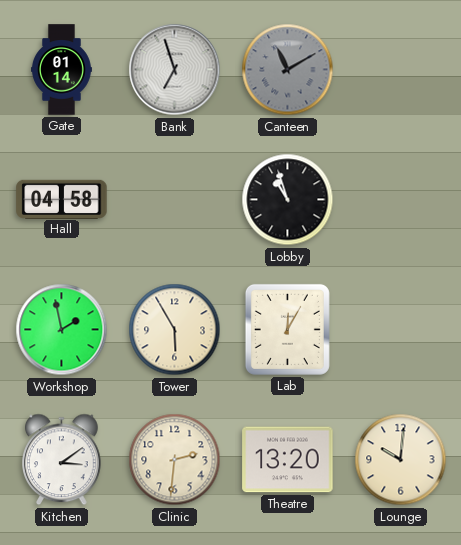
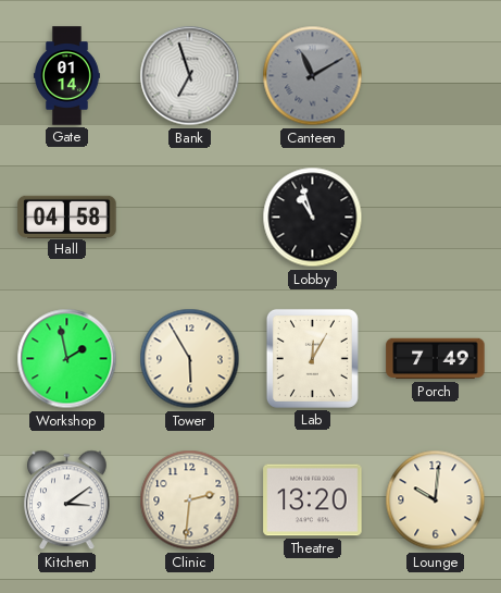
Porch: none -> 7:49 (436, 359)
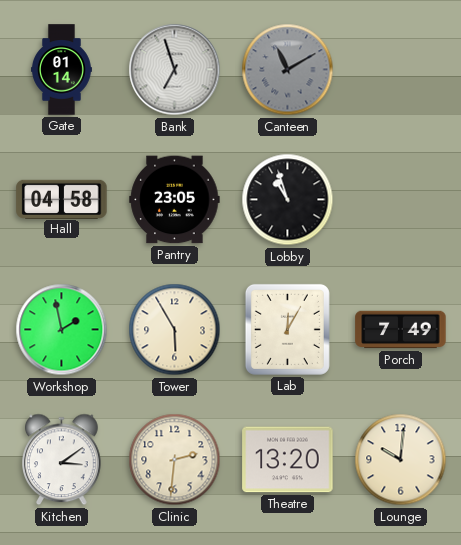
Pantry: none -> 23:05 (175, 200)
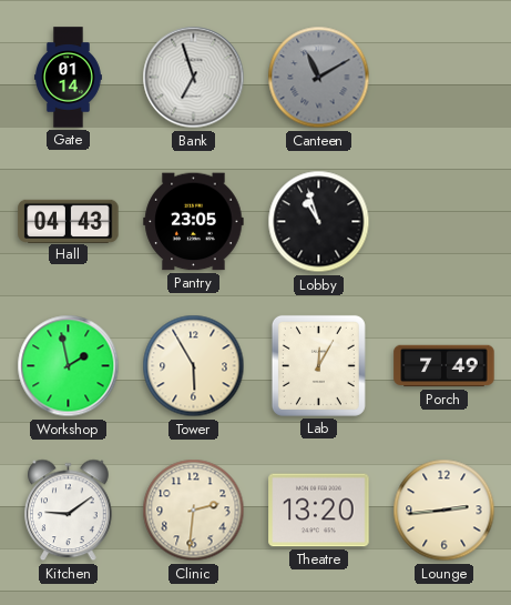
Hall: 04:58 -> 04:43 (69, 221)
Kitchen: 3:09 -> 9:09 (69, 511)
Lounge: 10:01 -> 2:44 (444, 511)
